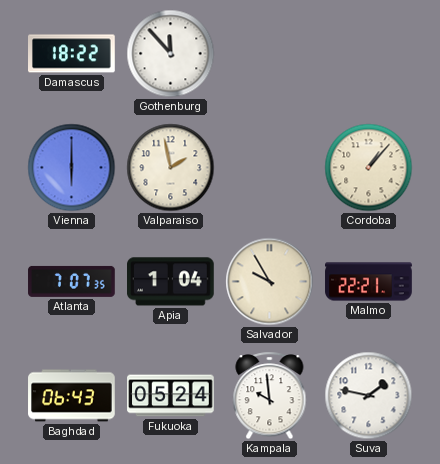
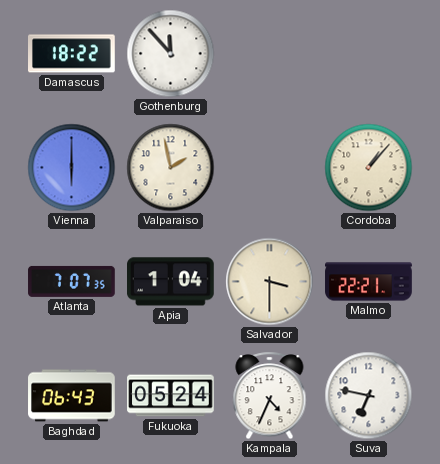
Salvador: 9:55 -> 3:30 (270, 282)
Kampala: 9:59 -> 4:34 (270, 396)
Suva: 1:47 -> 6:47 (369, 396)
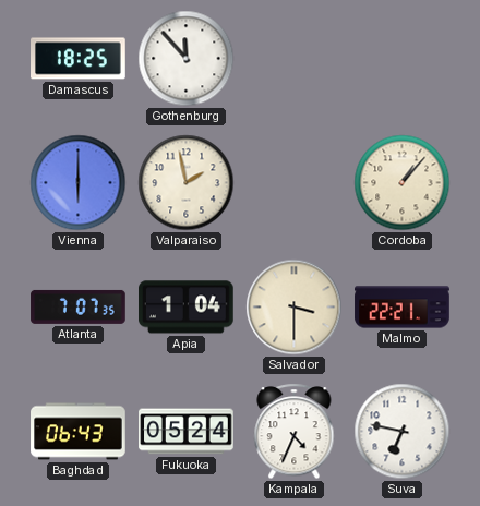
Damascus: 18:22 -> 18:25 (79, 59)
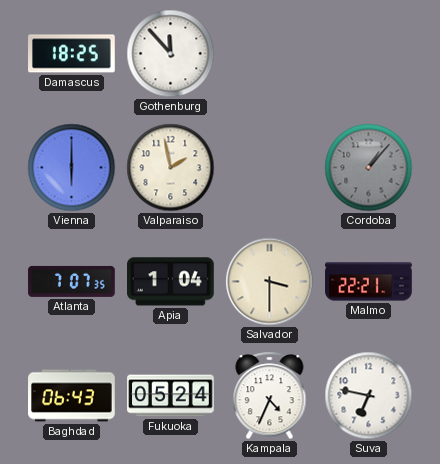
Cordoba dial: cream -> grey (369, 168)
